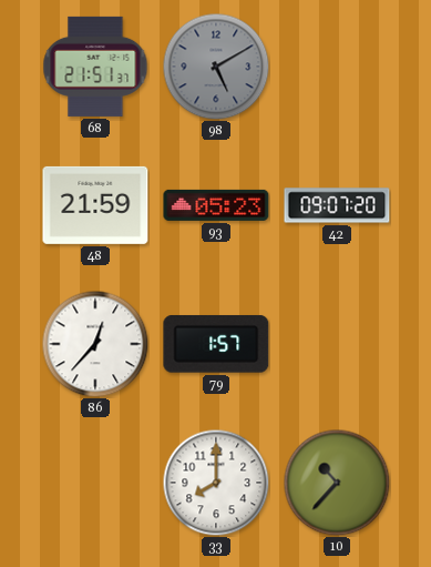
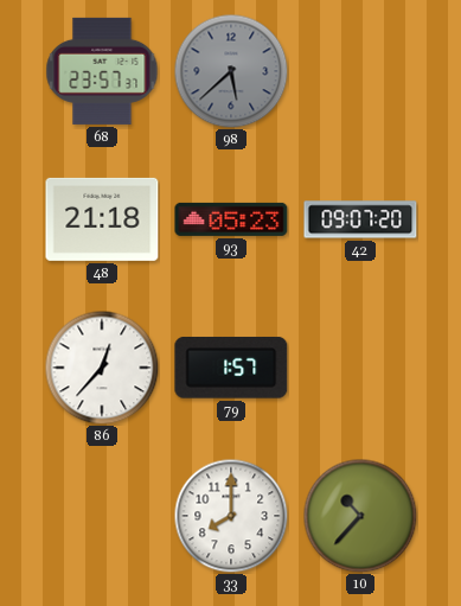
68: 21:51 -> 23:57 (102, 71)
98: 5:10 -> 5:38 (231, 71)
48: 21:59 -> 21:18 (102, 219)
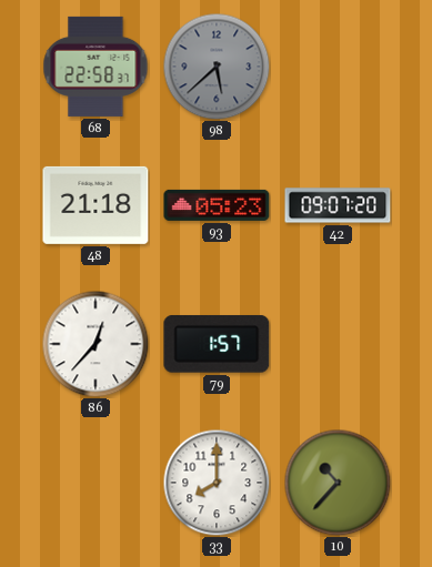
68: 23:57 -> 22:58 (96, 67)
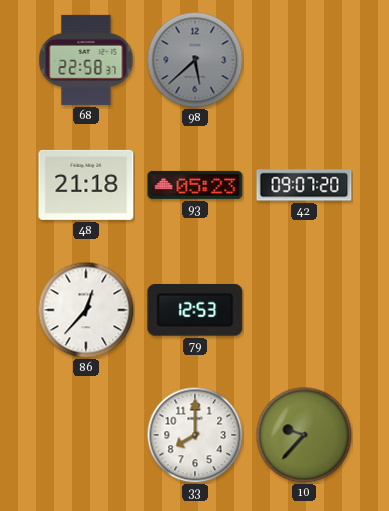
79: 1:57 -> 12:53 (195, 310)
10: 10:37 -> 9:37 (304, 435)
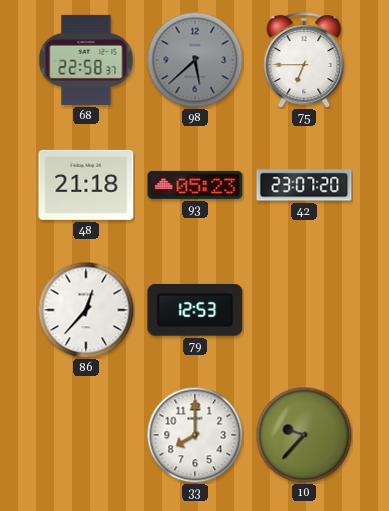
75: none -> 6:45 (304, 60)
42: 09:07 -> 23:07 (304, 185)
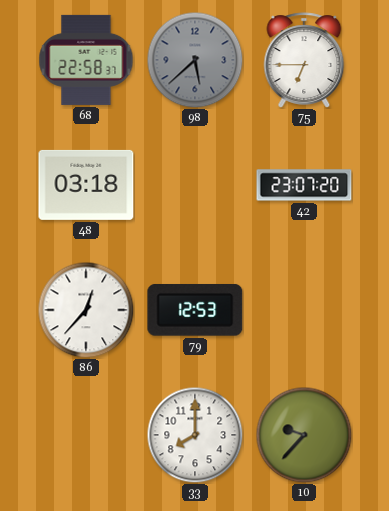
48: 21:18 -> 03:18 (86, 185)
93: 05:23 -> none (195, 185)
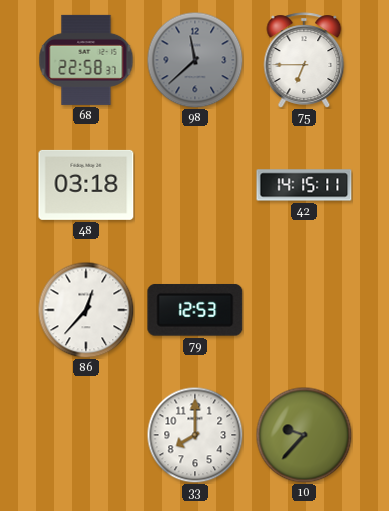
98: 5:38 -> 11:38 (195, 60)
42: 23:07 -> 14:15 (304, 185)
